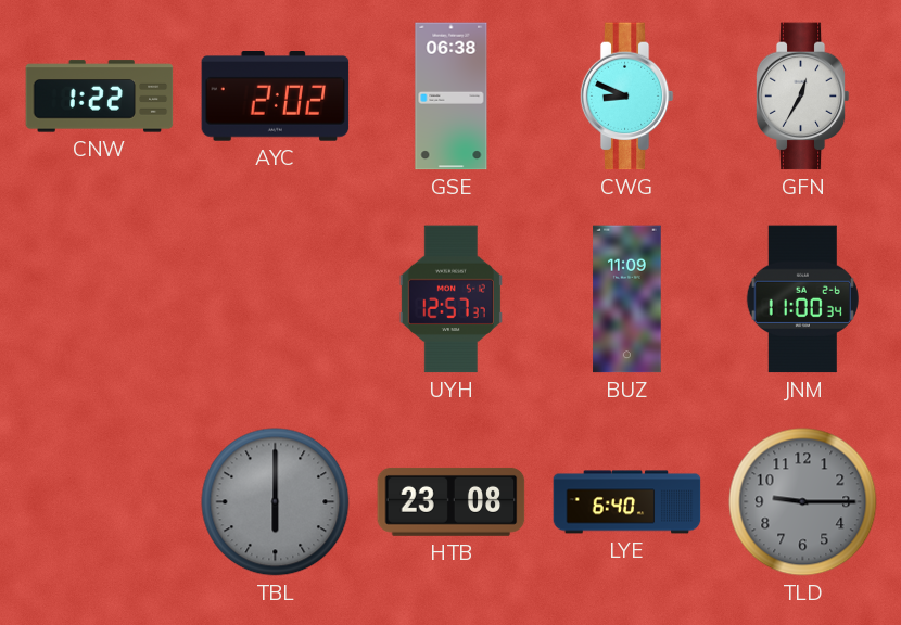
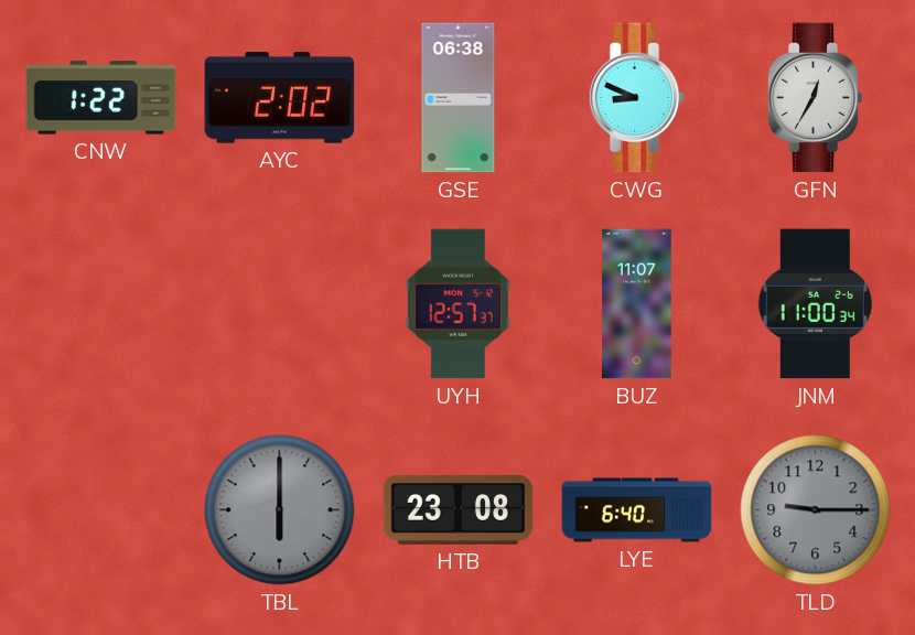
BUZ: 11:09 -> 11:07 (637, 304)
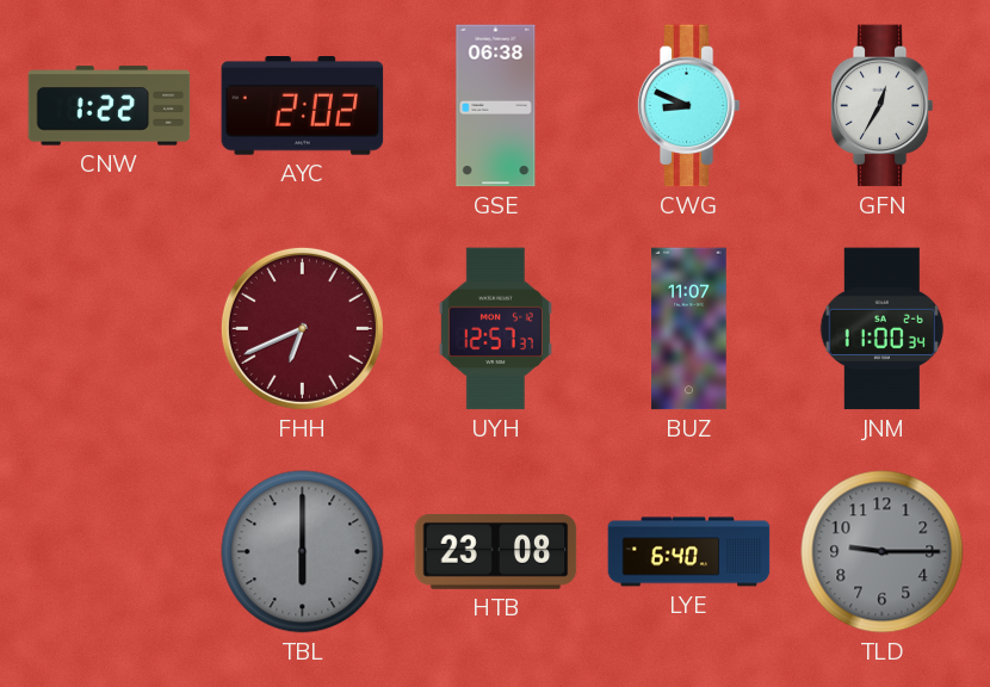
FHH: none -> 6:41 (302, 328)
